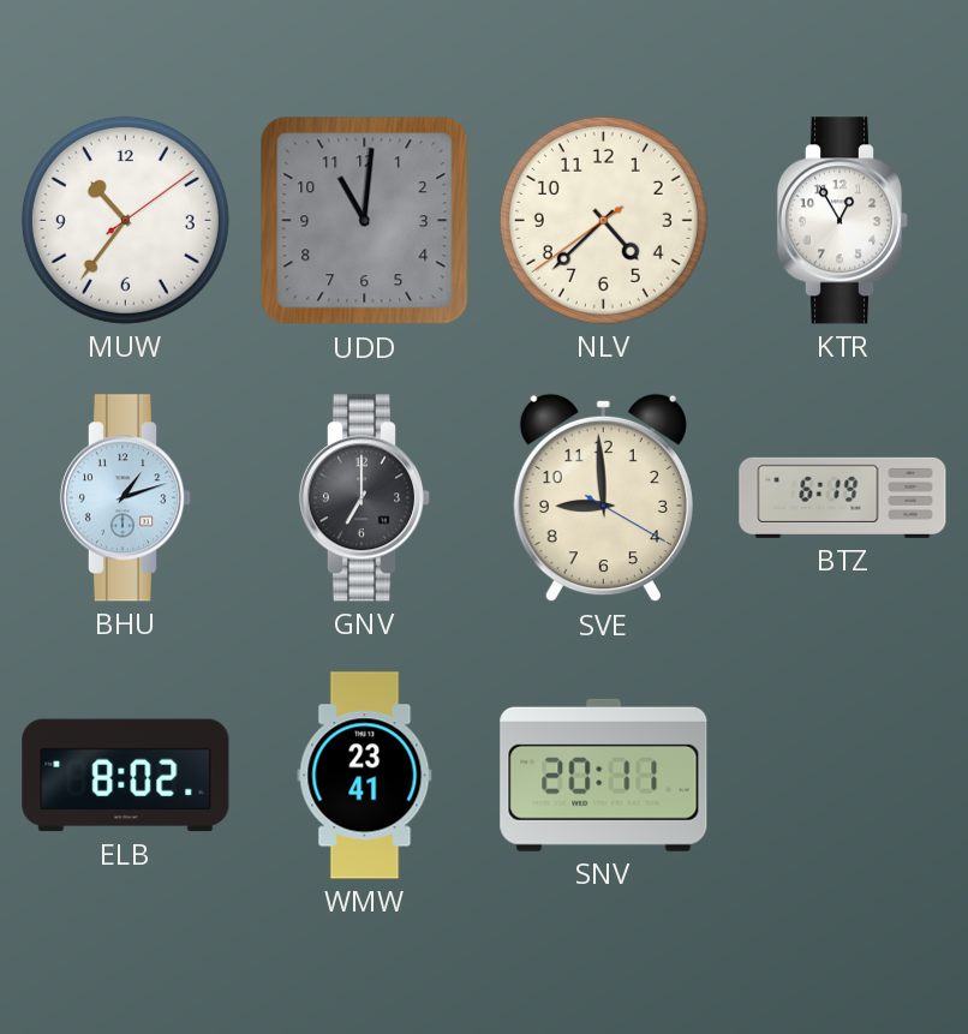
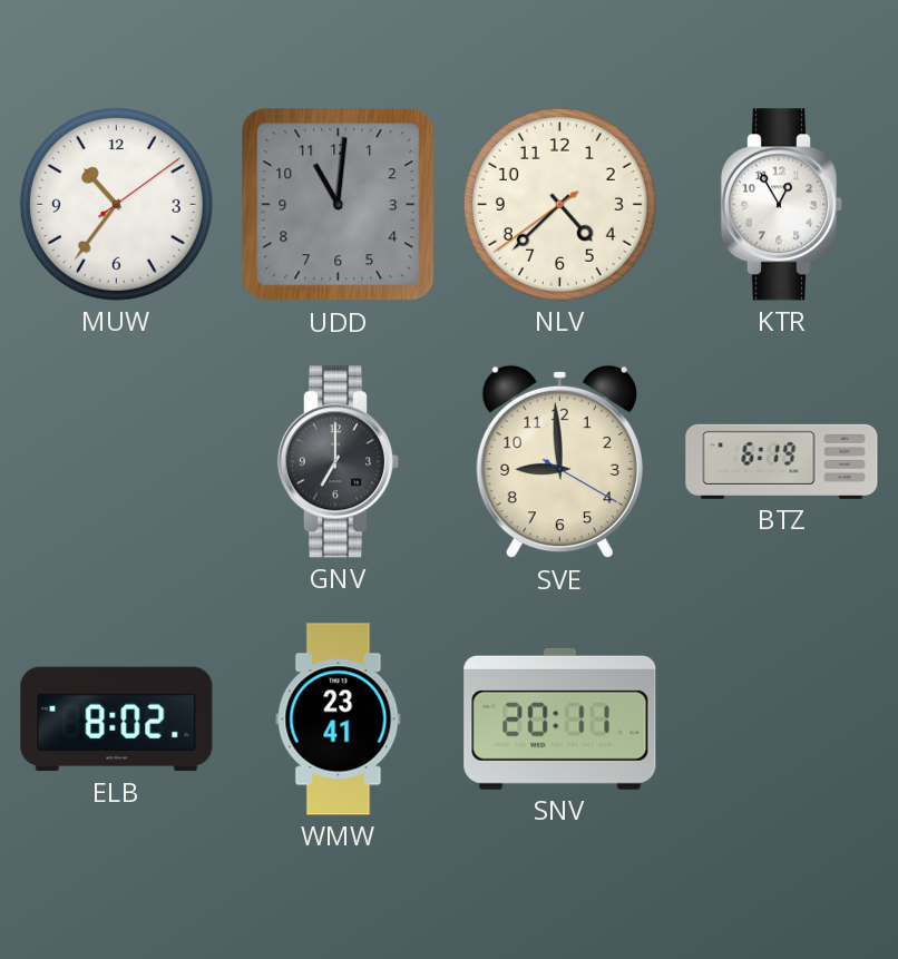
BHU: 1:12 -> none (126, 498)
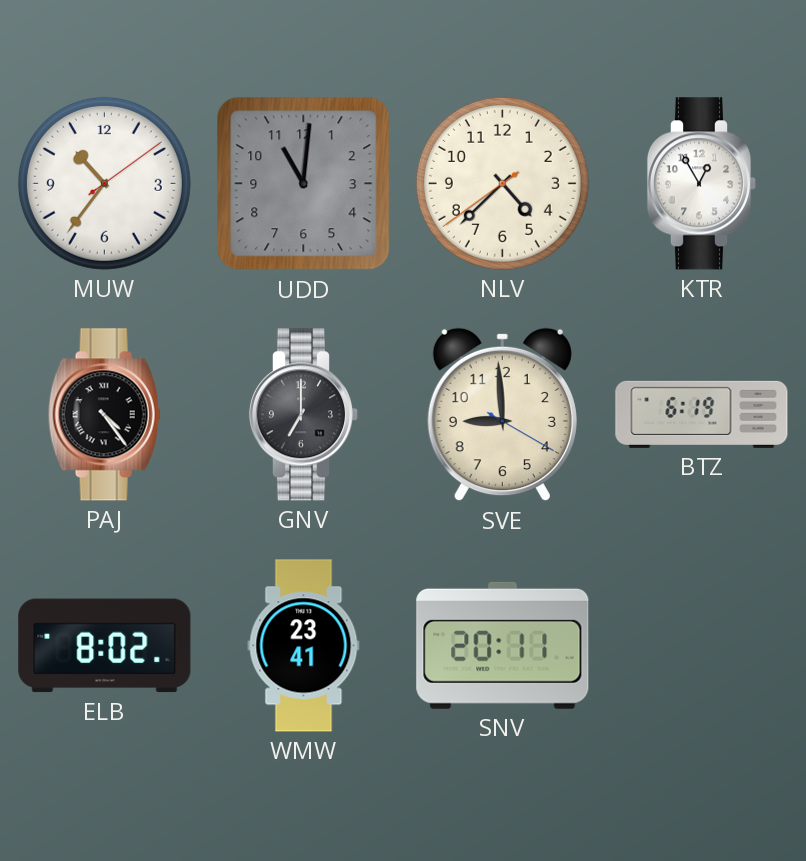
PAJ: none -> 4:24 (104, 415)
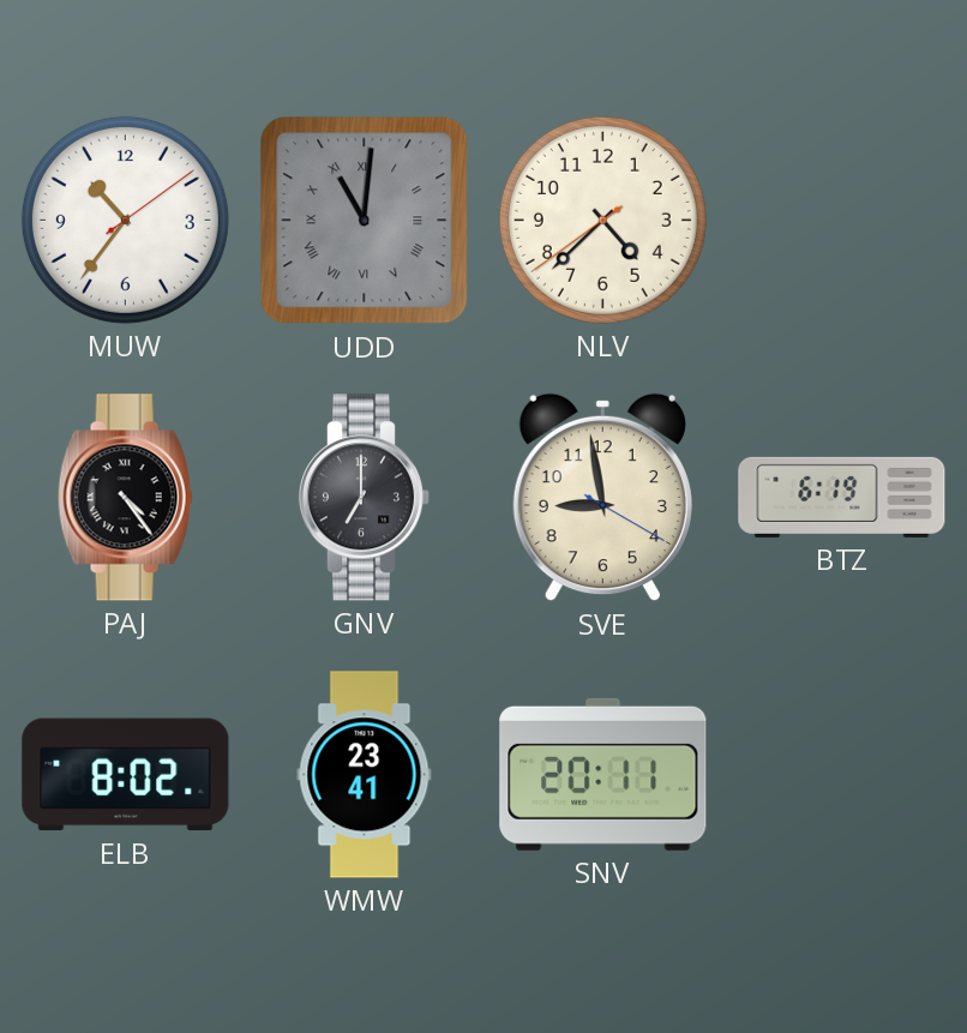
UDD numerals: Arabic -> Roman (365, 221)
KTR: 12:55 -> none (702, 184)
SVE: 8:59 -> 8:58 (602, 498)
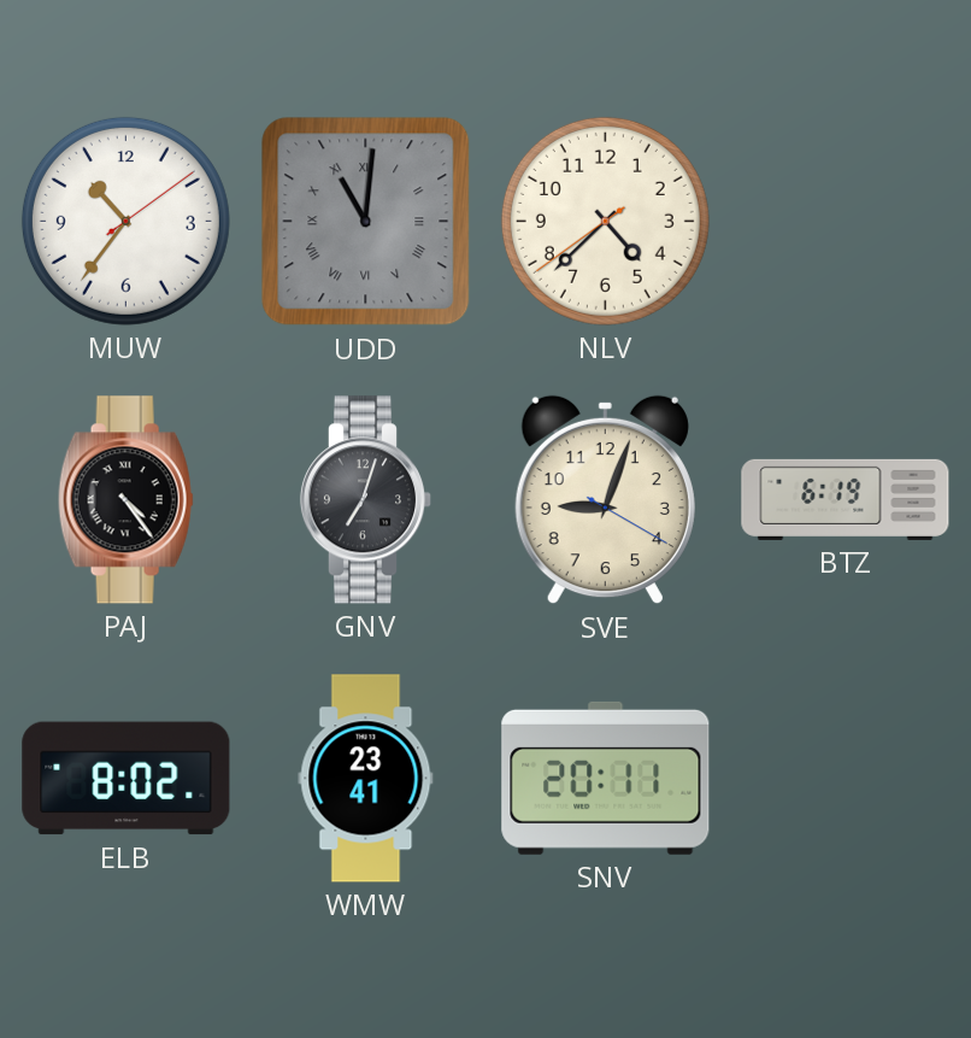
GNV: 7:00 -> 7:03 (366, 500)
SVE: 8:58 -> 9:03 (605, 500)
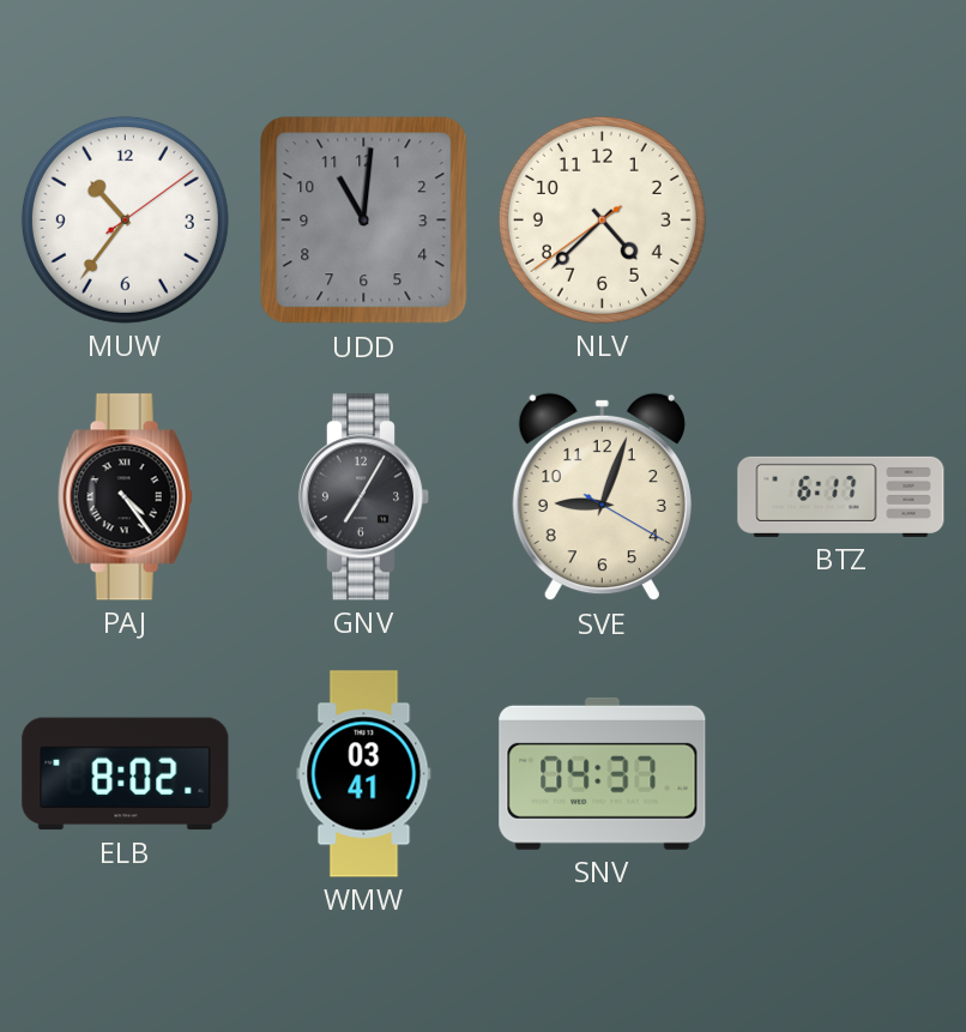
UDD numerals: Roman -> Arabic (364, 221)
GNV: 7:03 -> 7:05 (364, 497)
BTZ: 6:19 -> 6:17 (841, 496)
WMW: 23:41 -> 03:41 (364, 774)
SNV: 20:11 -> 04:37 (603, 773)
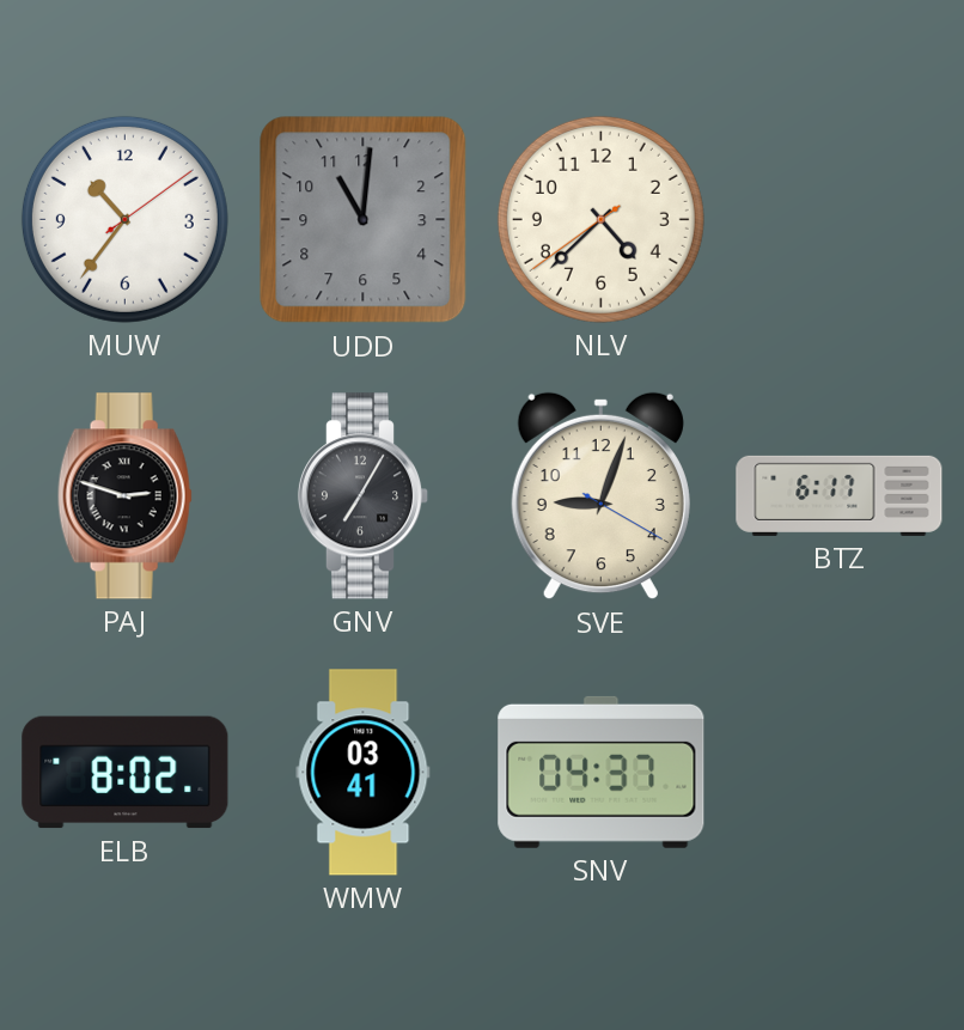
PAJ: 4:24 -> 2:48 (124, 496)
